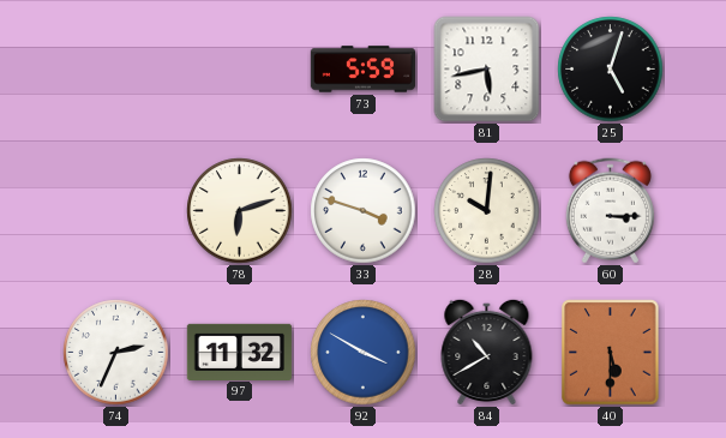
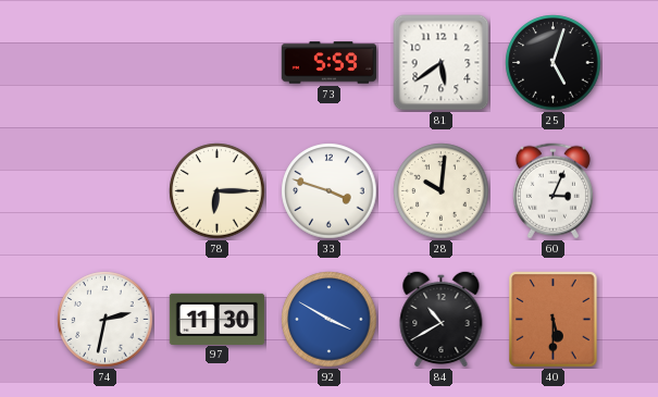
81: 5:43 -> 5:39 (442, 63)
78: 6:12 -> 6:15 (218, 191)
60: 3:15 -> 3:04 (553, 191)
74: 2:34 -> 2:32 (105, 320)
97: 11:32 -> 11:30 (218, 319)
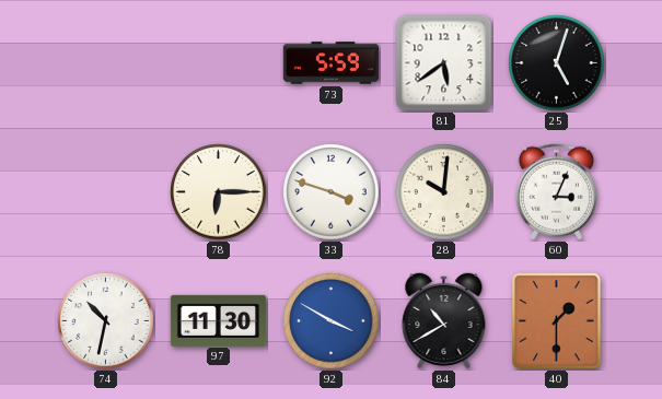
74: 2:32 -> 10:32 (106, 321)
40: 5:30 -> 1:30 (557, 321)
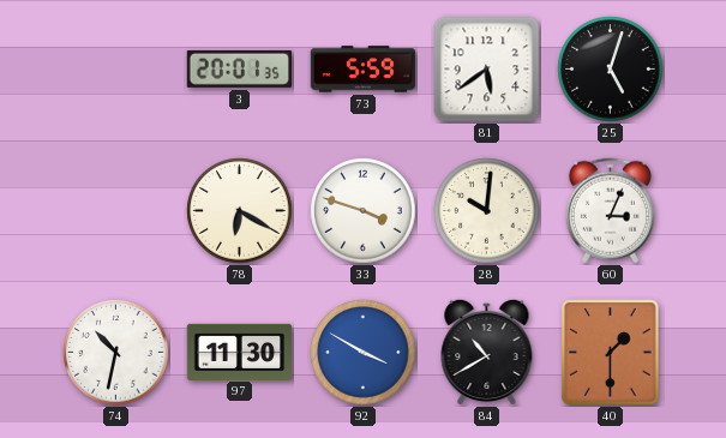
3: none -> 20:01 (239, 68)
78: 6:15 -> 6:20 (240, 211)
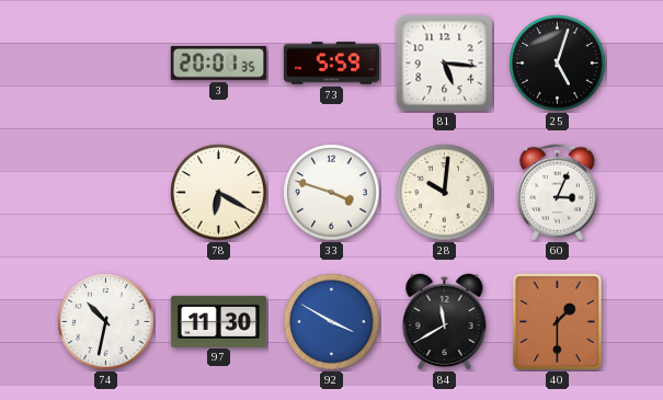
81: 5:39 -> 5:16 (445, 64)
84: 10:40 -> 11:40 (445, 321)
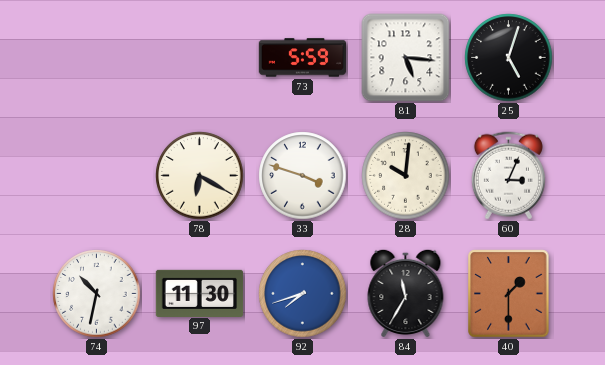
3: 20:01 -> none (218, 62)
92: 3:50 -> 7:42 (303, 294)
84: 11:40 -> 11:35 (406, 293)
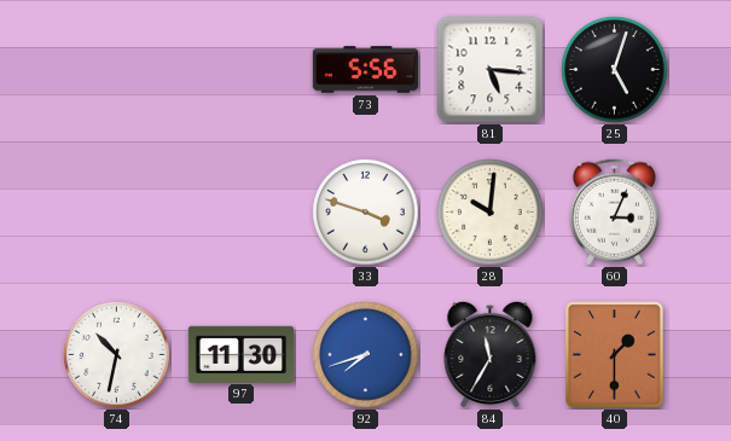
73: 5:59 -> 5:56 (366, 70)
78: 6:20 -> none (200, 176)
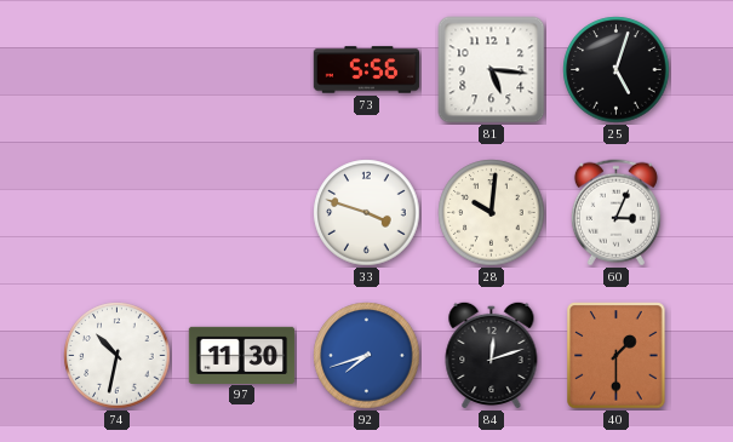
84: 11:35 -> 12:12 (492, 355)
